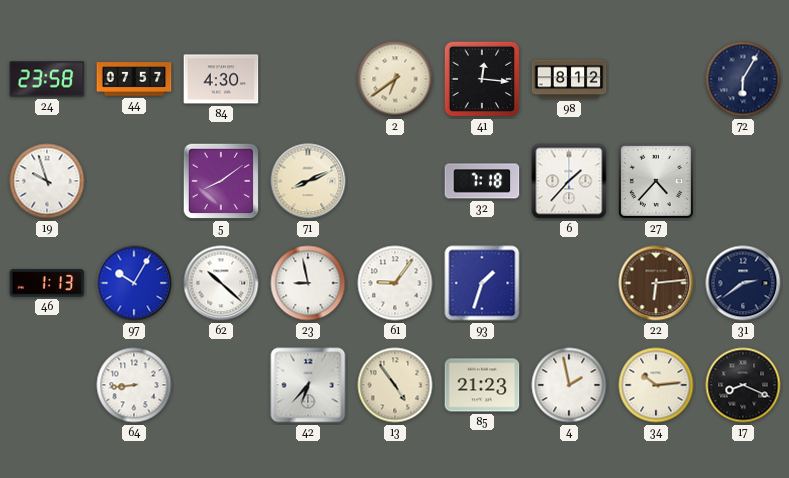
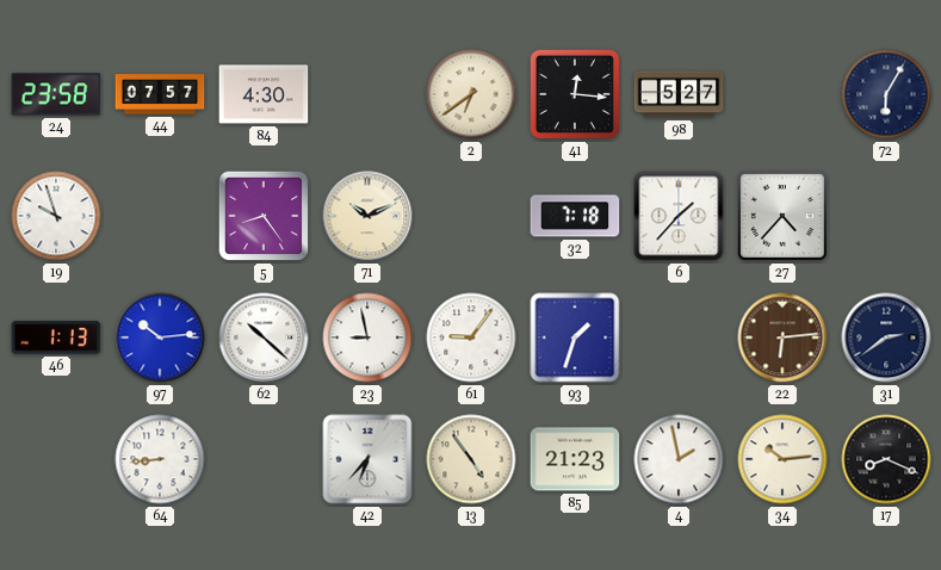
98: 8:12 -> 5:27 (679, 94)
5: 8:09 -> 8:24 (264, 216)
71: 8:11 -> 10:11 (367, 216)
97: 10:05 -> 10:14 (160, 337)
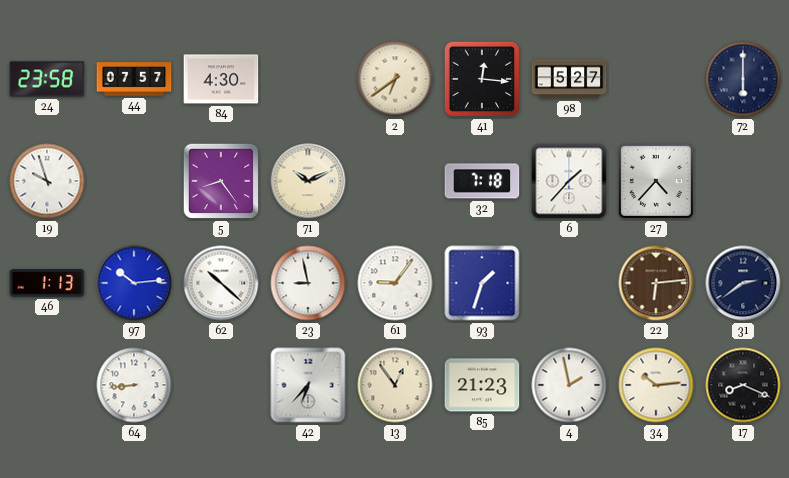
72: 6:05 -> 6:00 (743, 79)
13: 4:54 -> 12:54 (395, 385)
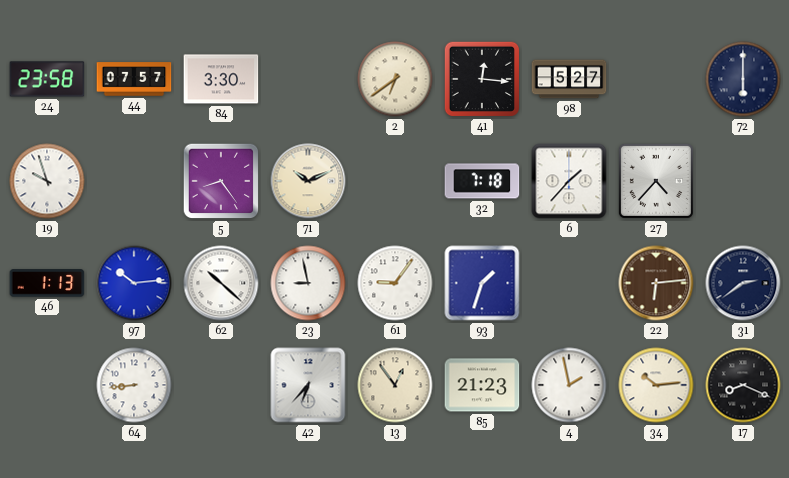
84: 4:30 -> 3:30 (221, 79)
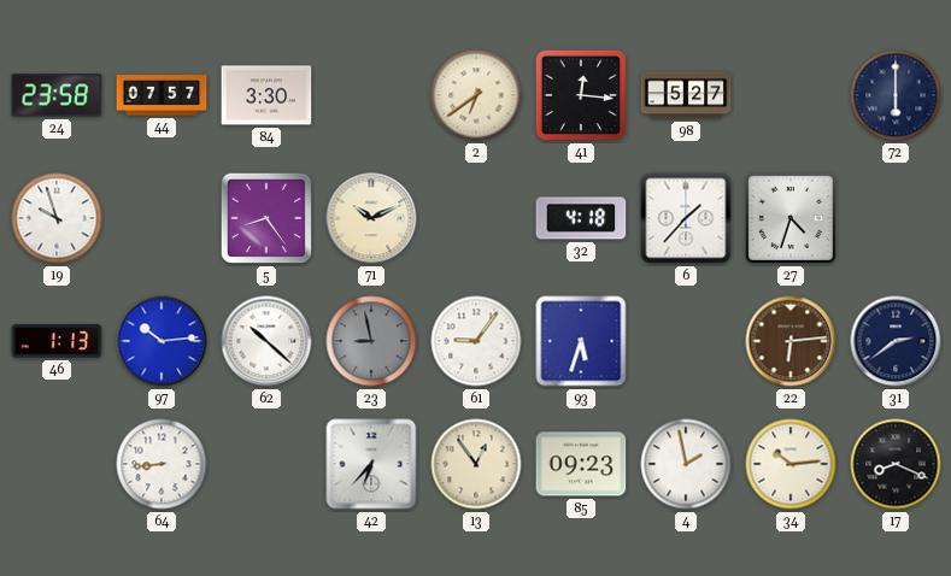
32: 7:18 -> 4:18 (581, 218)
27: 4:37 -> 4:33 (791, 218)
23 dial: white -> grey (371, 341)
93: 1:33 -> 5:33 (581, 341)
85: 21:23 -> 09:23 (581, 464)
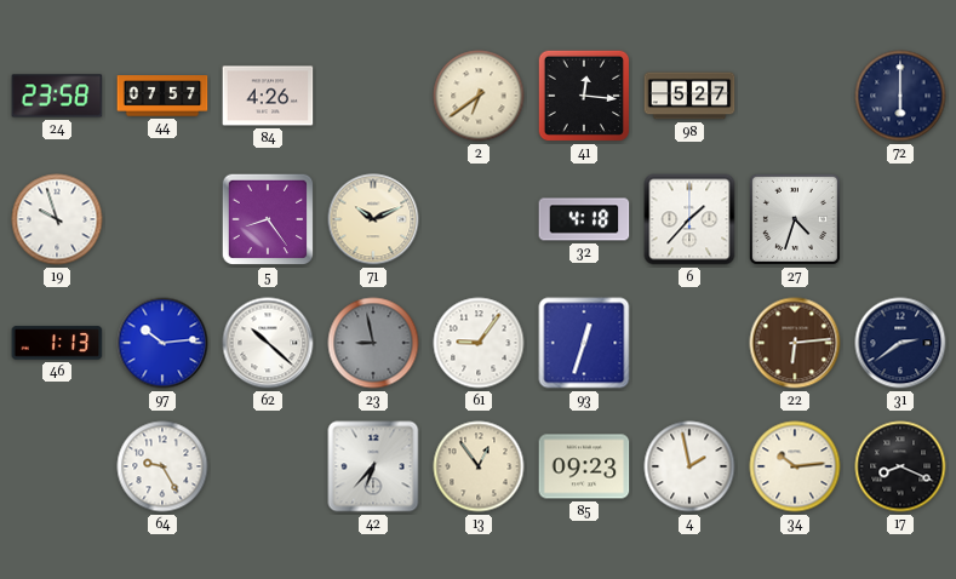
84: 3:30 -> 4:26 (268, 96)
93: 5:33 -> 12:33 (584, 343)
64: 8:44 -> 9:25 (162, 466)
